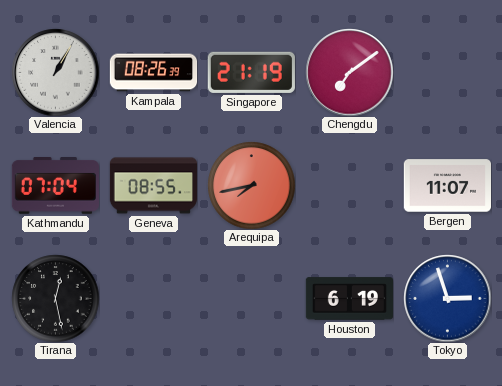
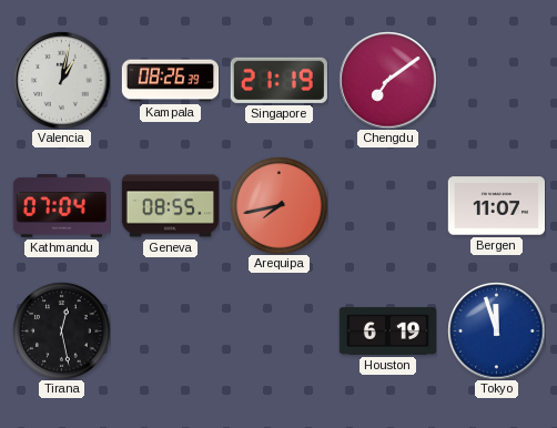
Valencia: 1:05 -> 1:02 (61, 80)
Tokyo: 2:57 -> 11:57 (496, 330)
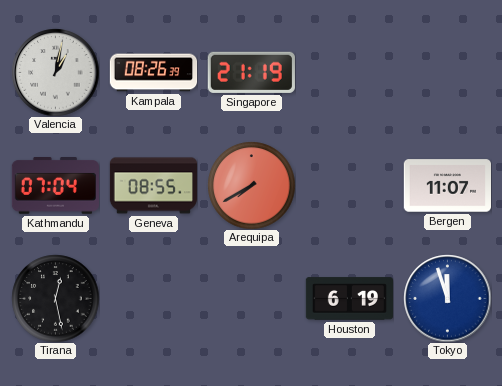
Chengdu: 7:09 -> none (387, 80)
Arequipa: 7:43 -> 7:40 (251, 185)
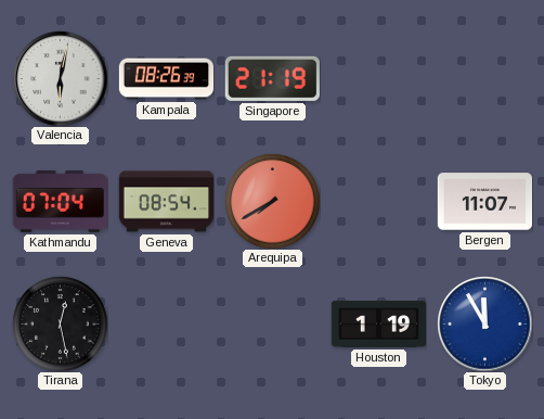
Valencia: 1:02 -> 6:02 (60, 78)
Geneva: 08:55 -> 08:54 (166, 202)
Houston: 6:19 -> 1:19 (378, 325)
Tokyo: 11:57 -> 11:55 (484, 323)
